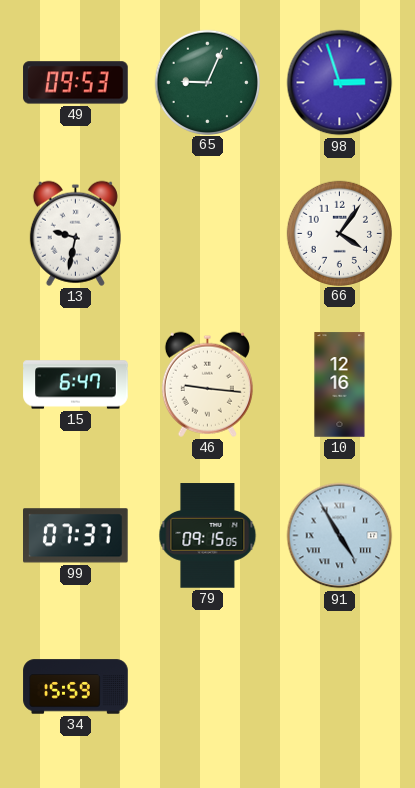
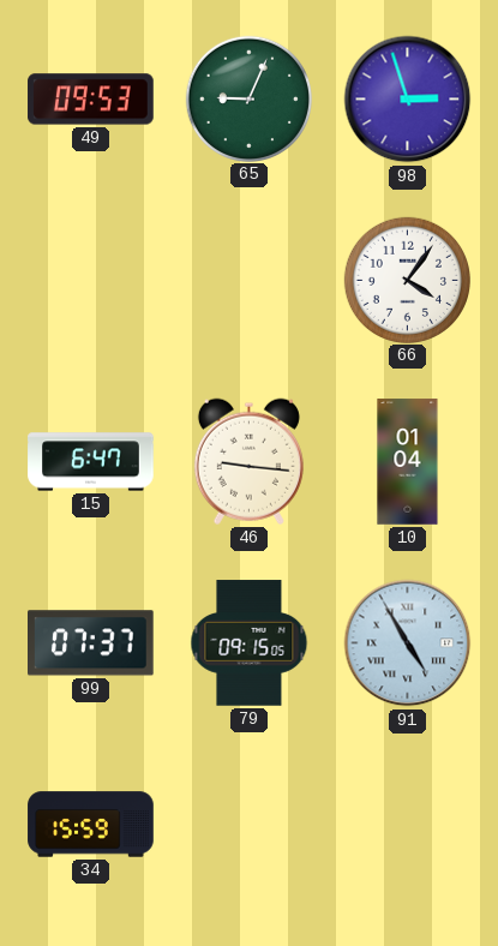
13: 9:32 -> none (75, 233)
10: 12:16 -> 01:04 (408, 462)
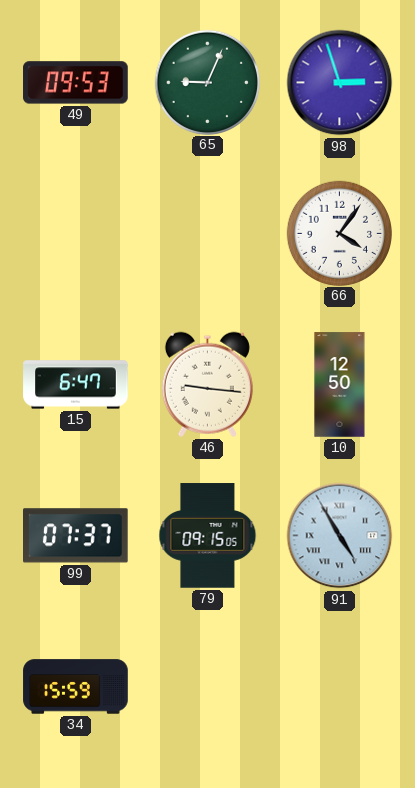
10: 01:04 -> 12:50 (340, 385)
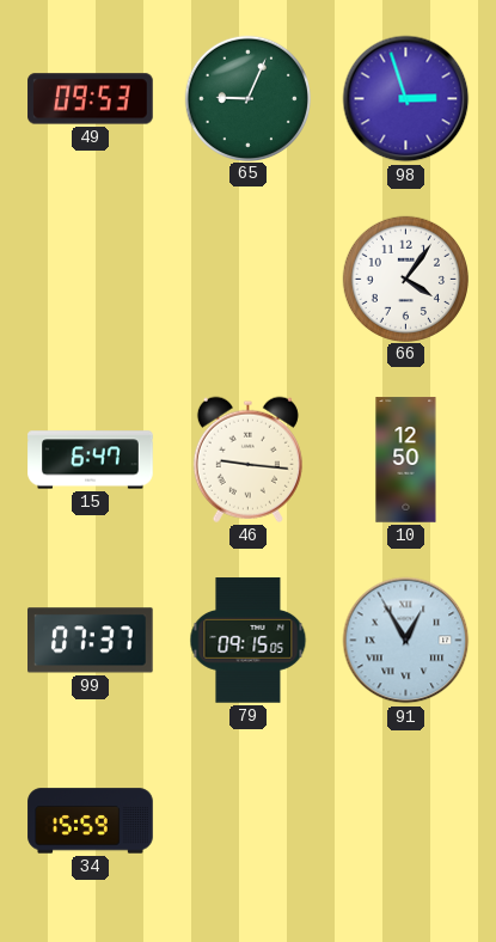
91: 4:55 -> 12:55 (406, 641)
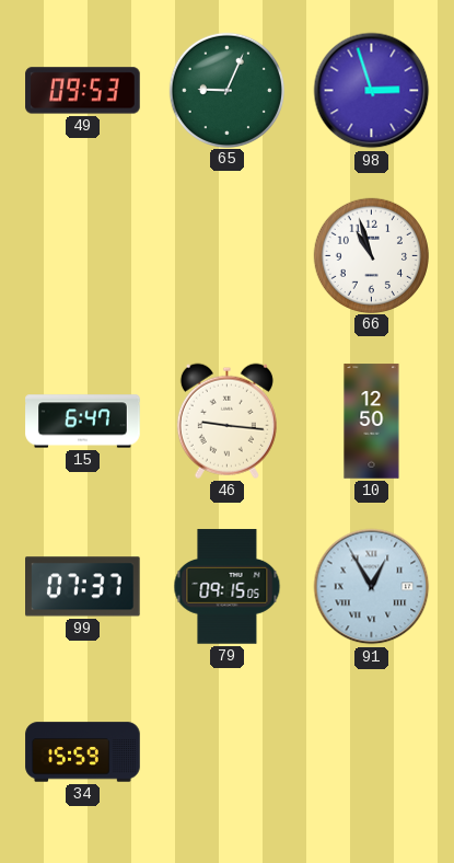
66: 4:06 -> 10:57 (371, 255)
